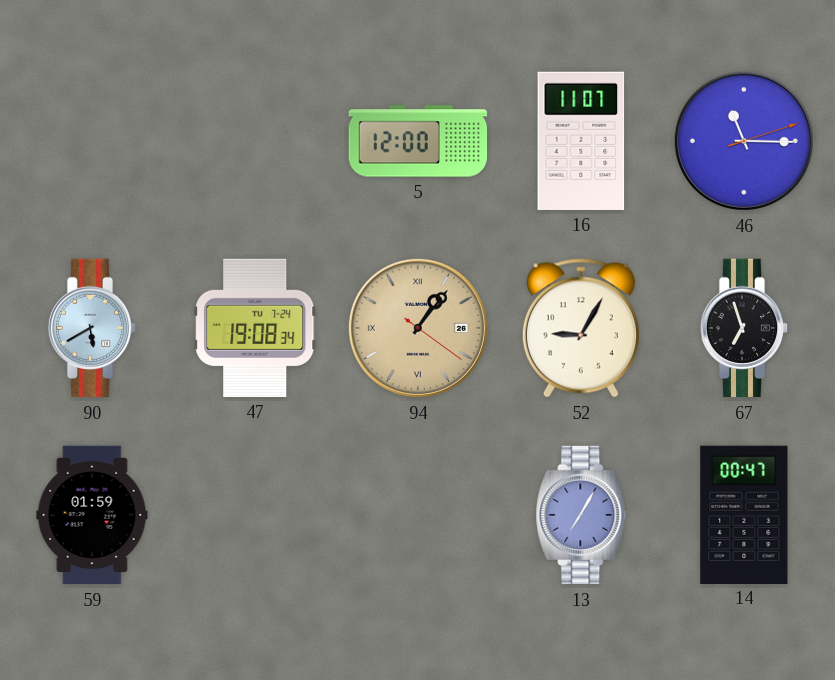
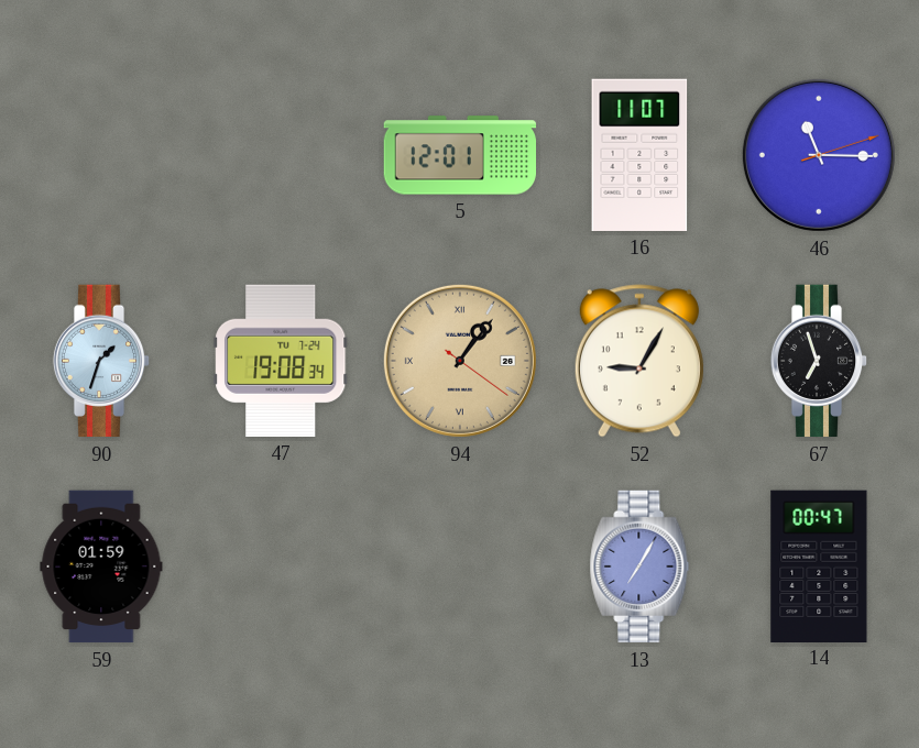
5: 12:00 -> 12:01 (460, 155)
90: 5:40 -> 1:33 (101, 361)
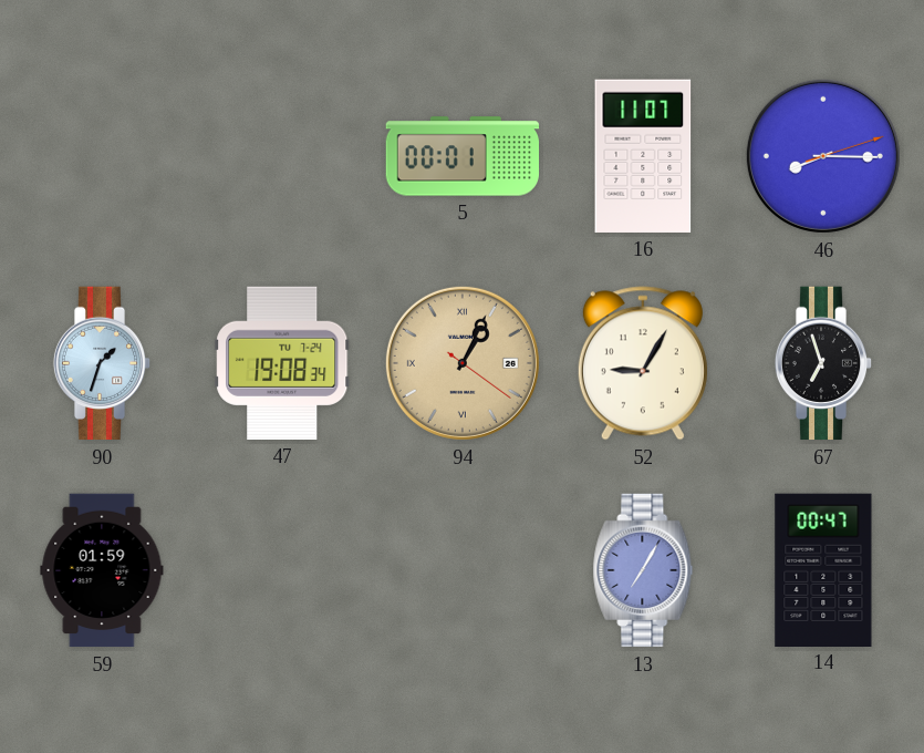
5: 12:01 -> 00:01 (463, 156)
46: 11:15 -> 8:15 (823, 156)
94: 1:06 -> 1:04 (463, 363)
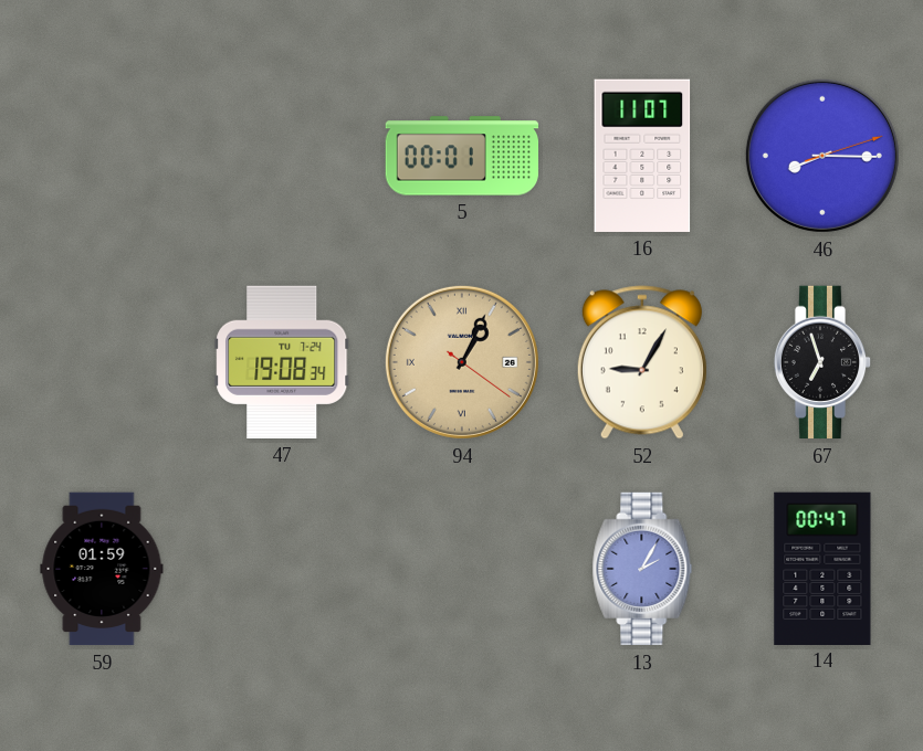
90: 1:33 -> none (102, 363)
13: 7:05 -> 2:05 (642, 569)
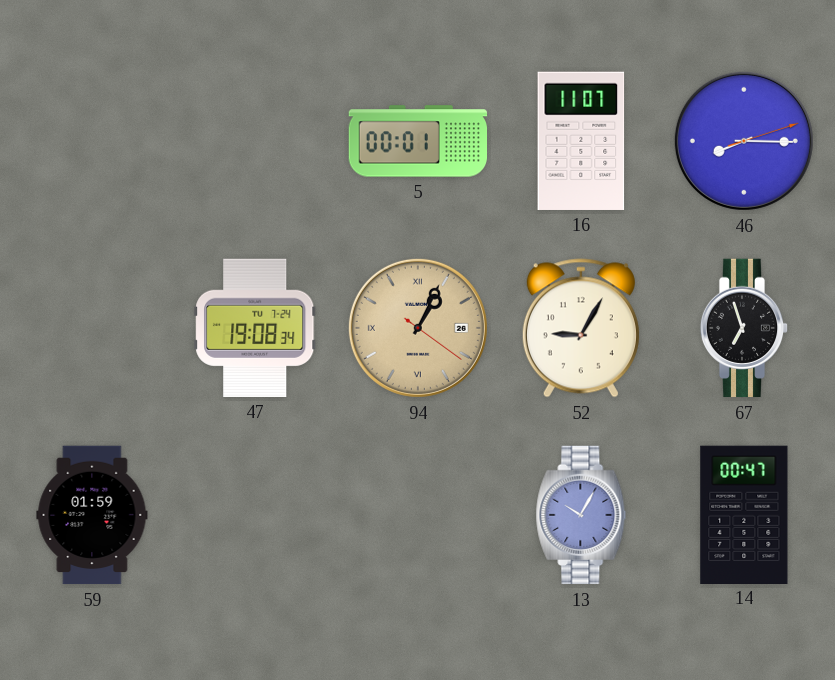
13: 2:05 -> 10:05 (581, 515)
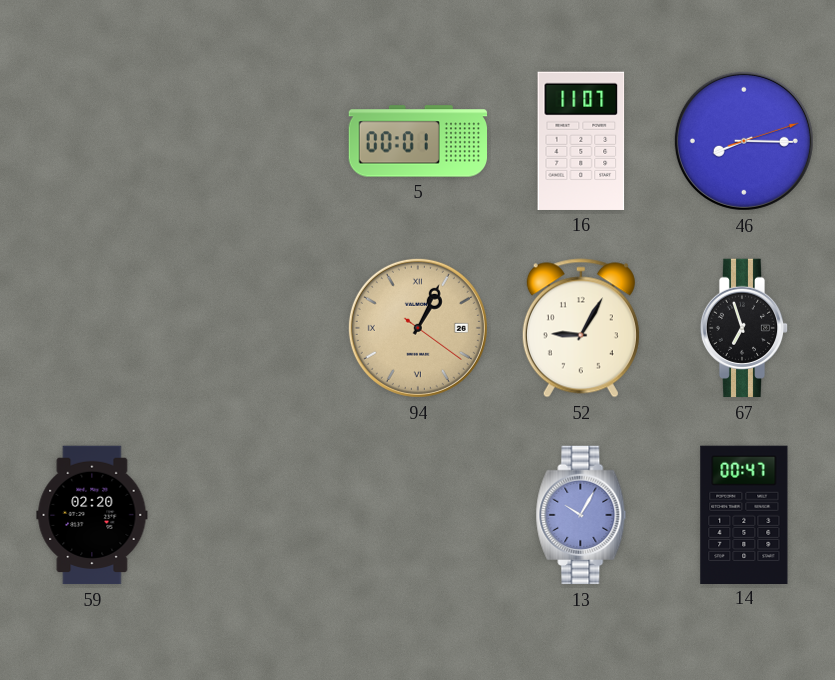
47: 19:08 -> none (255, 328)
59: 01:59 -> 02:20 (92, 515)
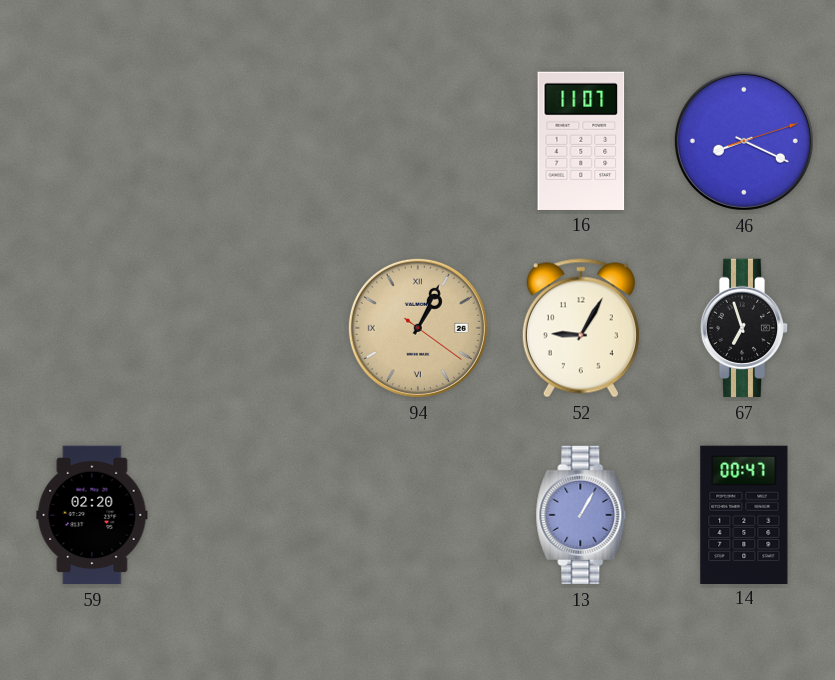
5: 00:01 -> none (418, 141)
46: 8:15 -> 8:19 (744, 141)
13: 10:05 -> 1:05 (581, 515)
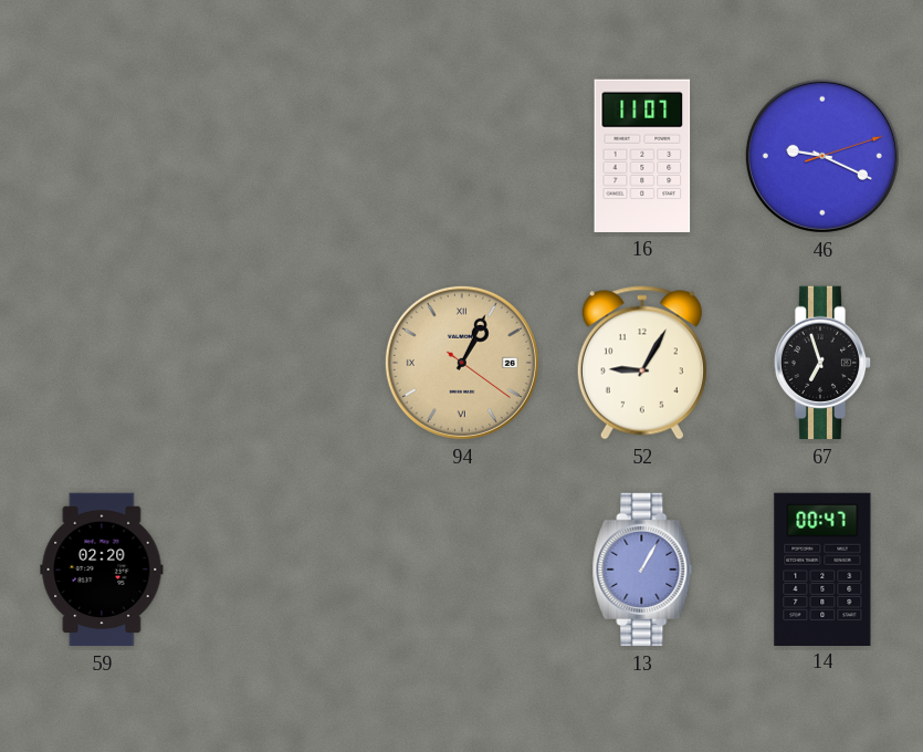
46: 8:19 -> 9:19 (822, 156)
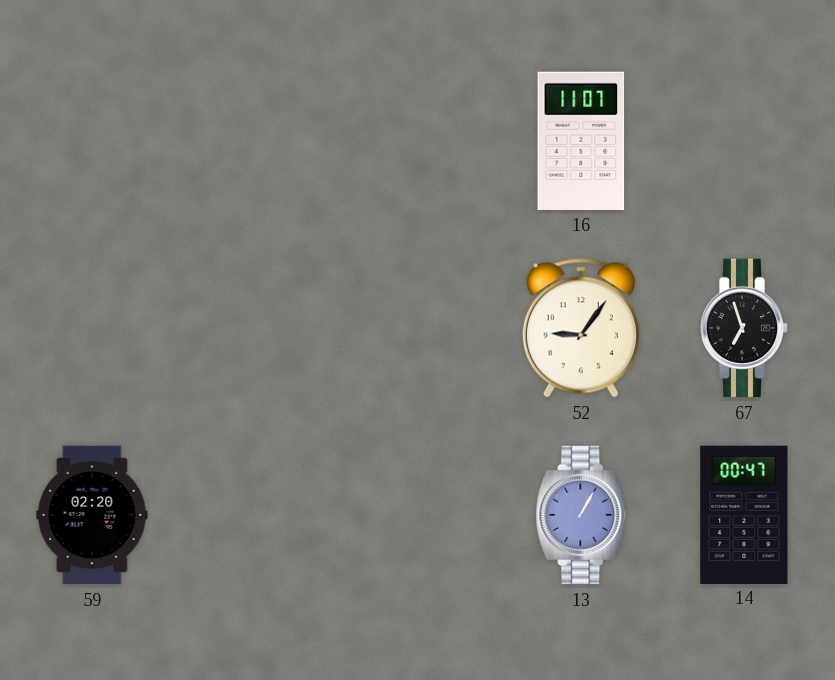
46: 9:19 -> none (822, 156)
94: 1:04 -> none (462, 363)
52: 9:05 -> 9:06 (581, 328)
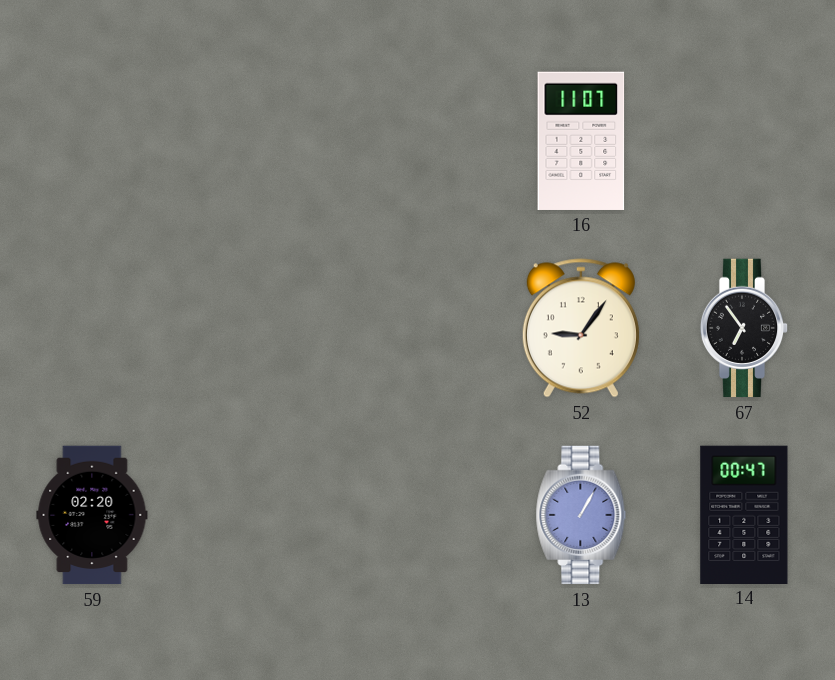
67: 6:57 -> 6:54 (744, 328)
